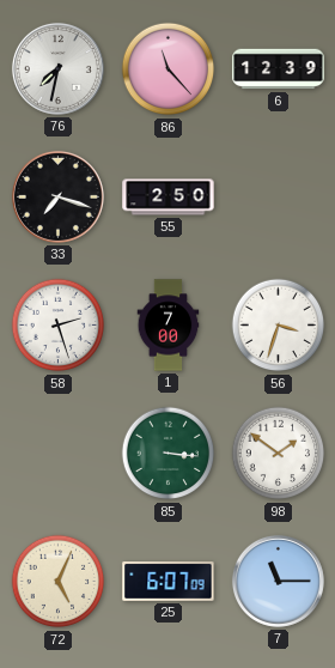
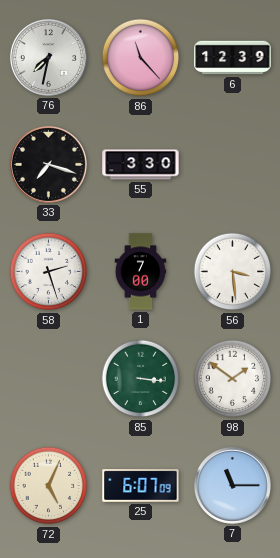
55: 2:50 -> 3:30 (141, 165)
56: 3:33 -> 3:29 (233, 272)
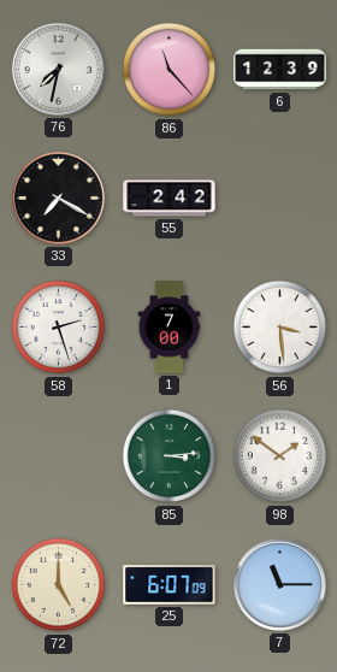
33: 7:18 -> 7:20 (58, 198)
55: 3:30 -> 2:42 (170, 199)
85: 3:16 -> 3:14 (170, 456)
72: 5:04 -> 5:00 (59, 585)
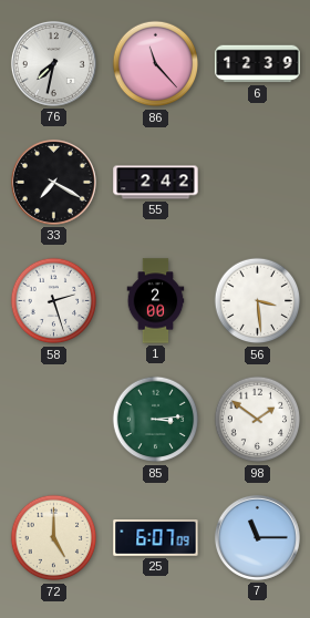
1: 7:00 -> 2:00 (156, 301)
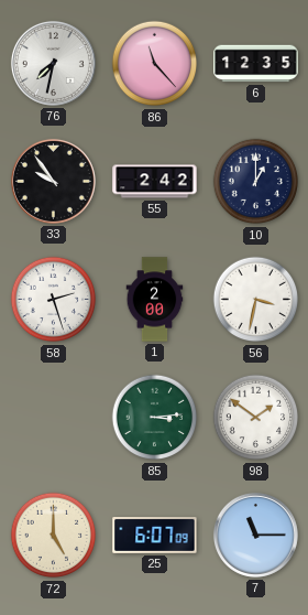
6: 12:39 -> 12:35 (256, 64)
33: 7:20 -> 9:54 (53, 181)
10: none -> 1:00 (256, 182)
56: 3:29 -> 3:32 (256, 300)
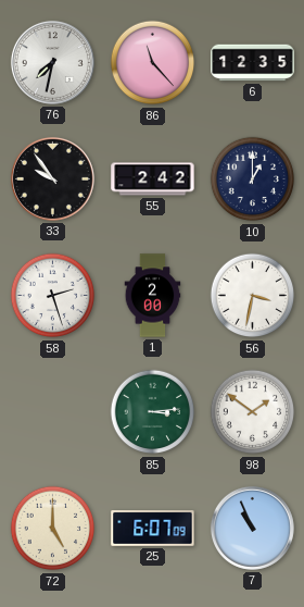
7: 11:15 -> 10:56 (252, 528)
